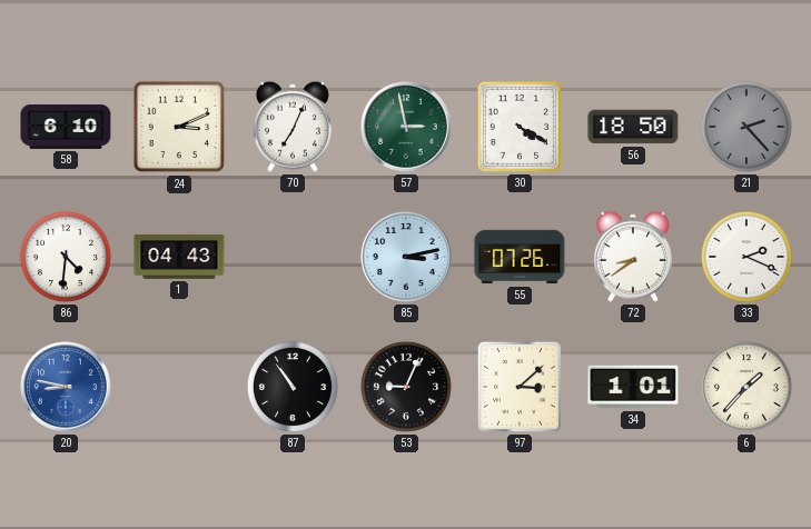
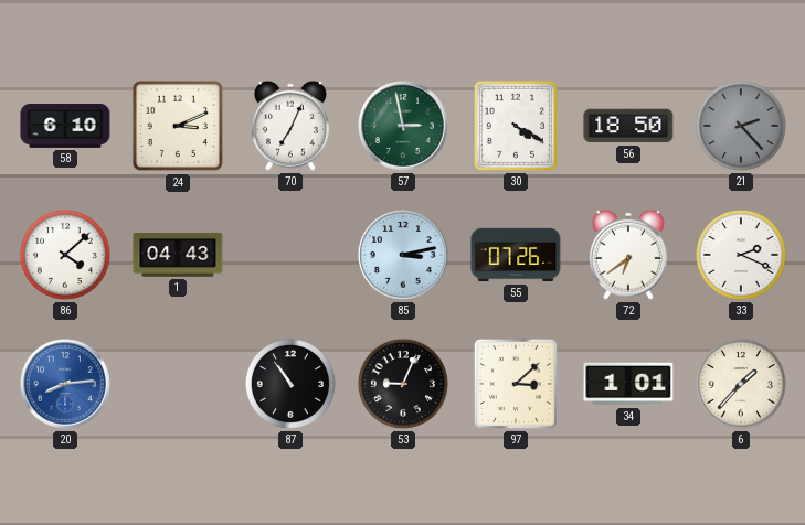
86: 4:31 -> 4:08 (65, 255)
72: 8:39 -> 6:39 (628, 255)
20: 8:47 -> 8:14 (65, 384)
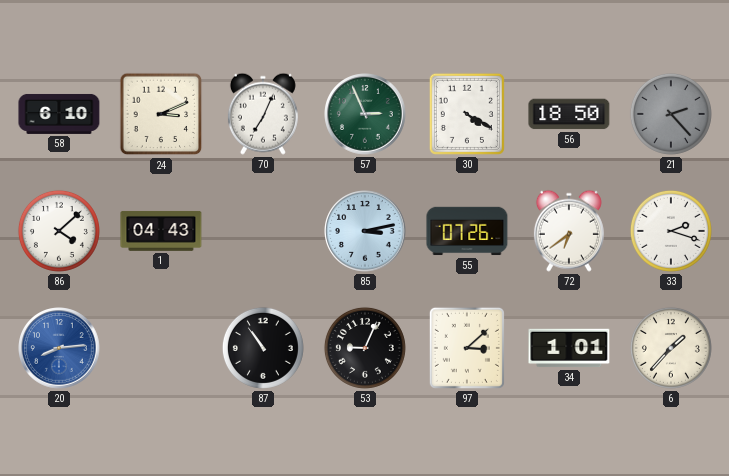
57: 2:58 -> 2:56 (365, 114)
33: 2:19 -> 2:18 (671, 231)
